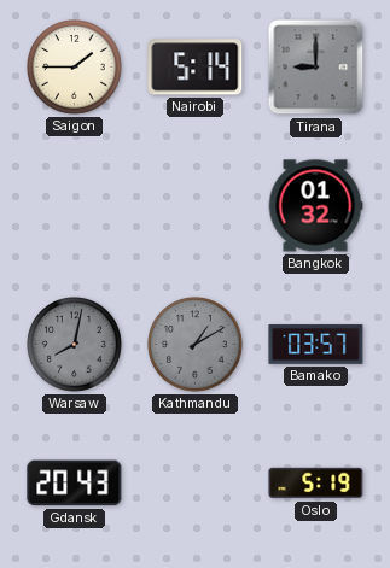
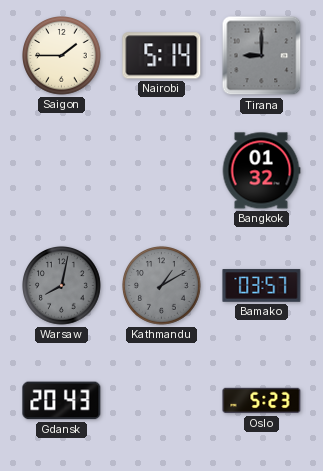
Oslo: 5:19 -> 5:23 (262, 401)
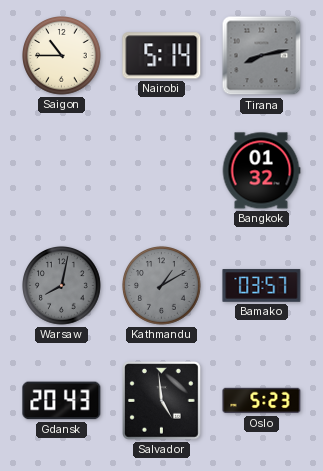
Saigon: 1:45 -> 10:45 (62, 56)
Tirana: 9:00 -> 8:13 (262, 56)
Salvador: none -> 4:59 (162, 401)
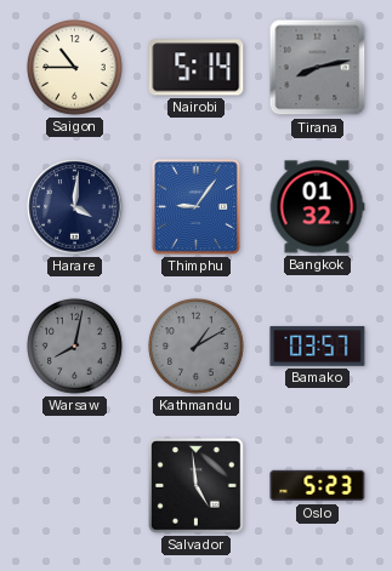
Harare: none -> 4:01 (75, 207)
Thimphu: none -> 9:06 (195, 207)
Gdansk: 20:43 -> none (62, 401)
